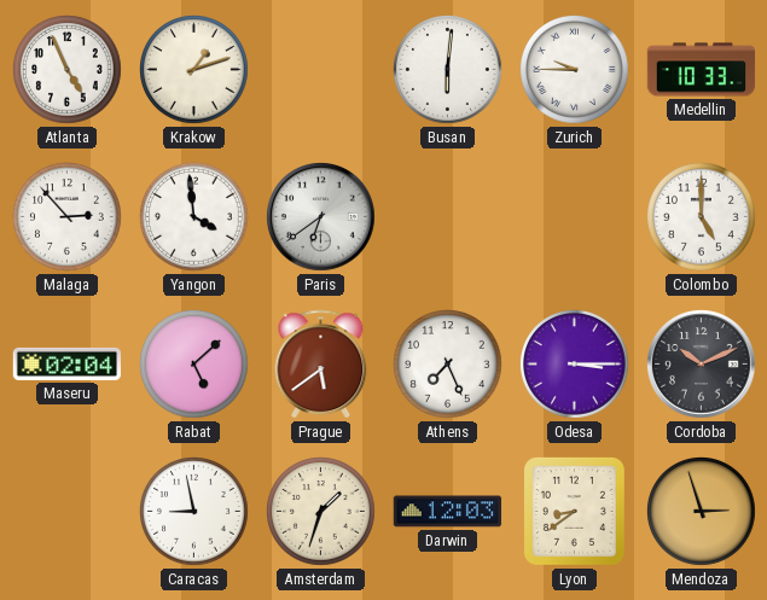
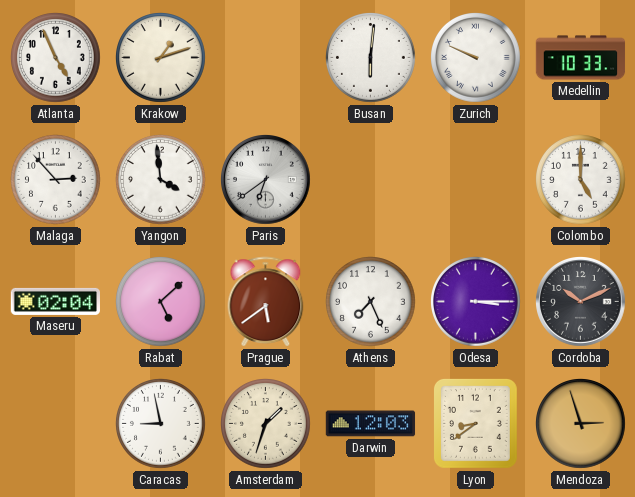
Zurich: 9:45 -> 9:49 (476, 58)
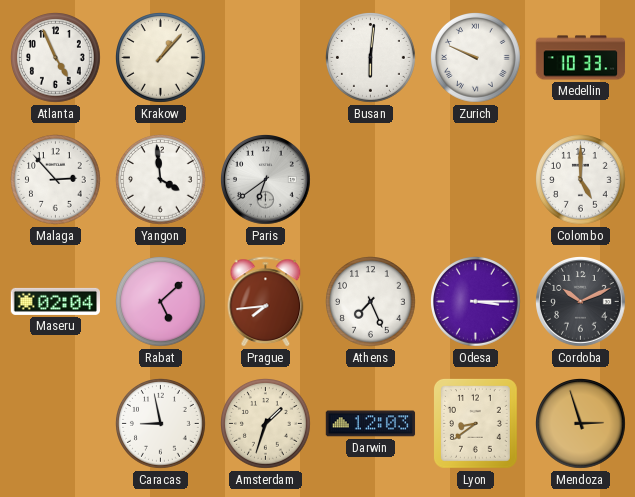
Krakow: 1:12 -> 1:07 (161, 58)
Prague: 5:39 -> 7:44 (266, 302)
